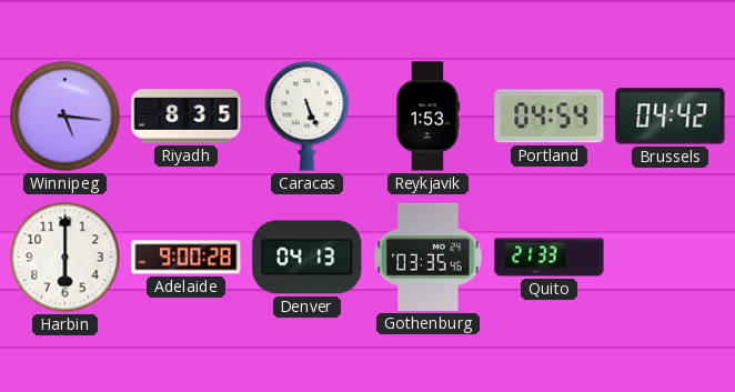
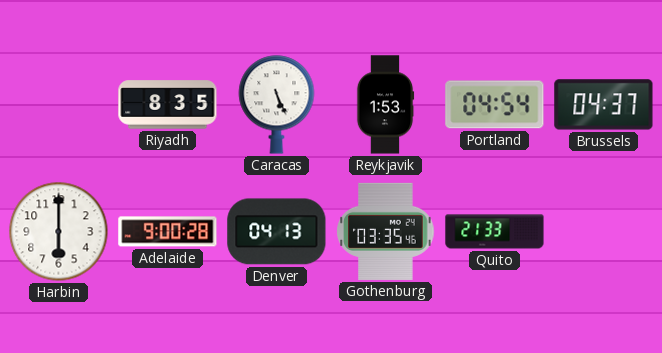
Winnipeg: 5:16 -> none (66, 117)
Brussels: 04:42 -> 04:37 (604, 105)
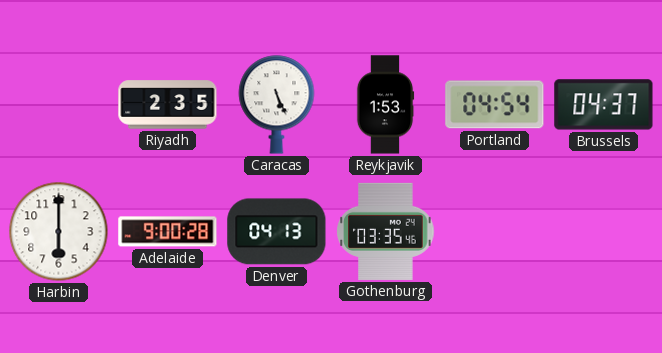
Riyadh: 8:35 -> 2:35 (168, 105)
Quito: 21:33 -> none (495, 232)
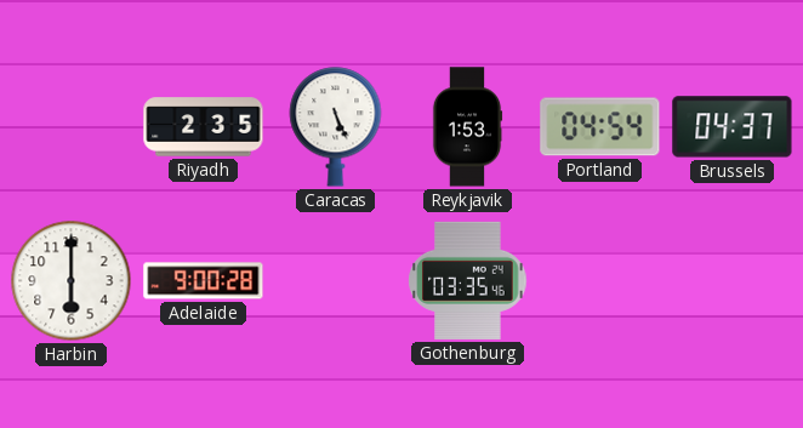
Denver: 04:13 -> none (277, 232)
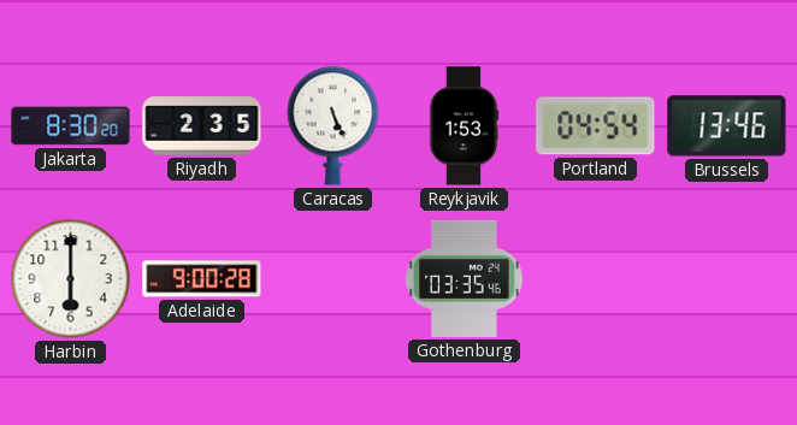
Jakarta: none -> 8:30 (71, 126)
Brussels: 04:37 -> 13:46 (727, 126)
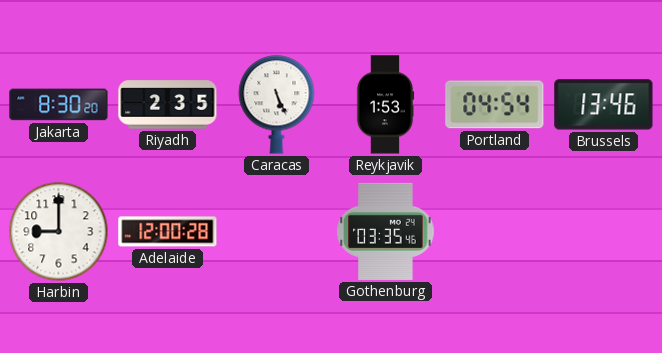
Harbin: 6:00 -> 9:00 (59, 232)
Adelaide: 9:00 -> 12:00 (168, 232)
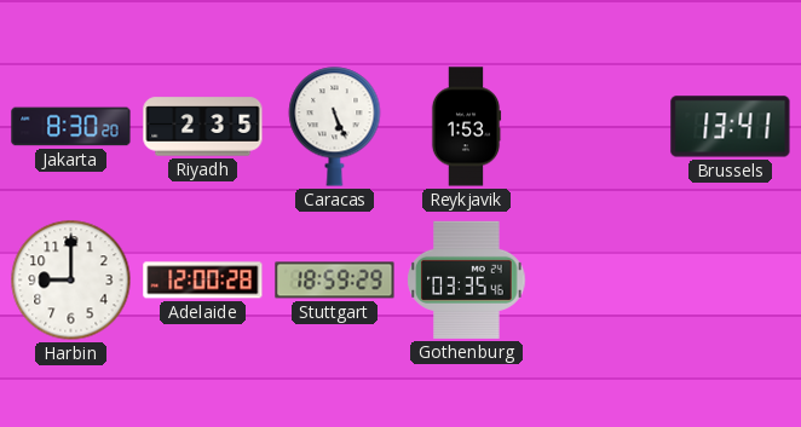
Portland: 04:54 -> none (495, 105)
Brussels: 13:46 -> 13:41 (731, 127)
Stuttgart: none -> 18:59 (335, 281)
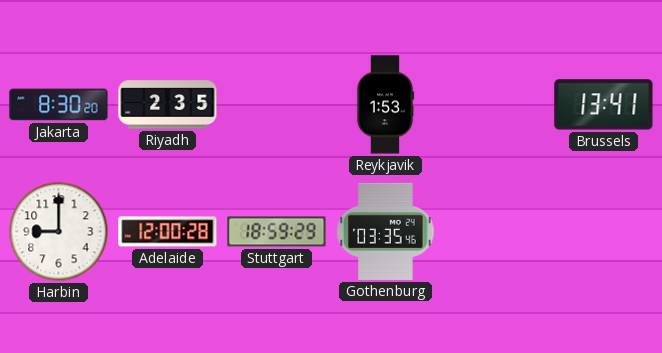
Caracas: 5:26 -> none (335, 127)
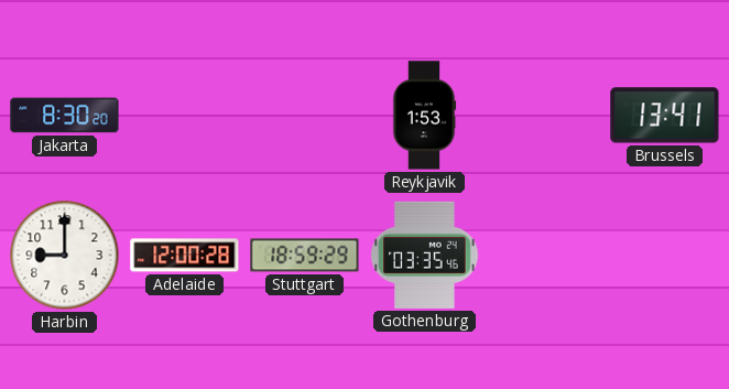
Riyadh: 2:35 -> none (168, 105)
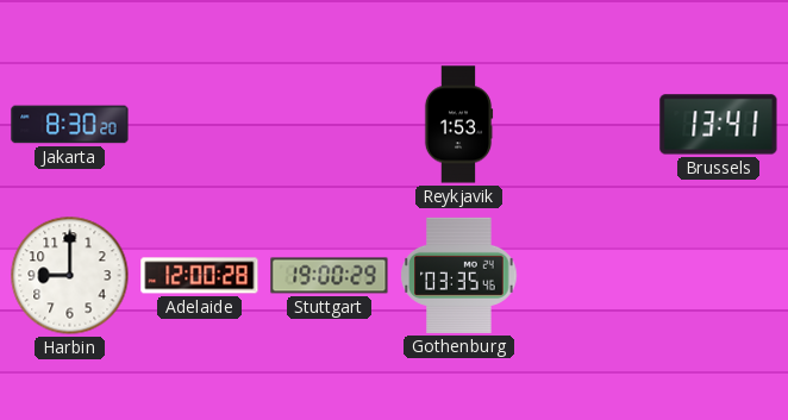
Stuttgart: 18:59 -> 19:00 (330, 276)
